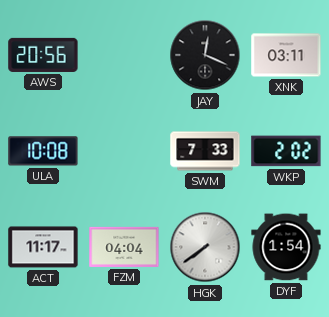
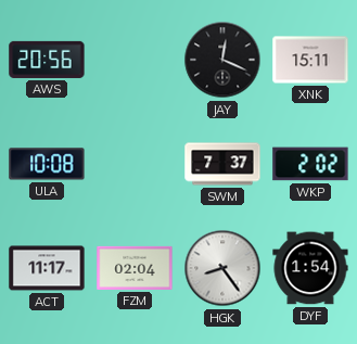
XNK: 03:11 -> 15:11 (310, 60)
SWM: 7:33 -> 7:37 (222, 164)
FZM: 04:04 -> 02:04 (135, 268)
HGK: 7:39 -> 8:24 (222, 268)
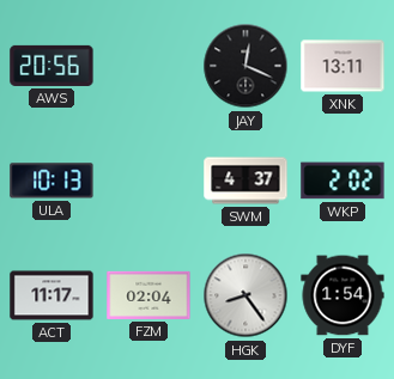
XNK: 15:11 -> 13:11 (343, 66)
ULA: 10:08 -> 10:13 (51, 181)
SWM: 7:37 -> 4:37 (246, 181)
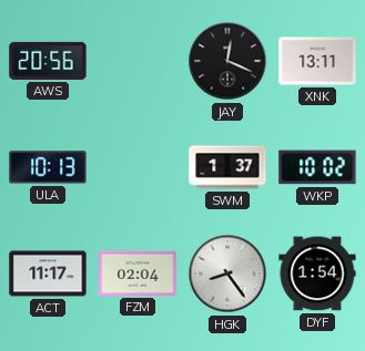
SWM: 4:37 -> 1:37 (227, 167)
WKP: 2:02 -> 10:02 (317, 167)
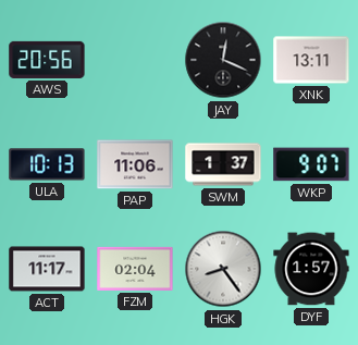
PAP: none -> 11:06 (135, 164)
WKP: 10:02 -> 9:07 (311, 164)
DYF: 1:54 -> 1:57 (311, 269)
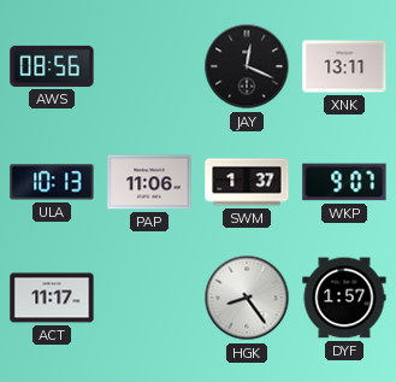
AWS: 20:56 -> 08:56 (52, 66)
FZM: 02:04 -> none (135, 269)
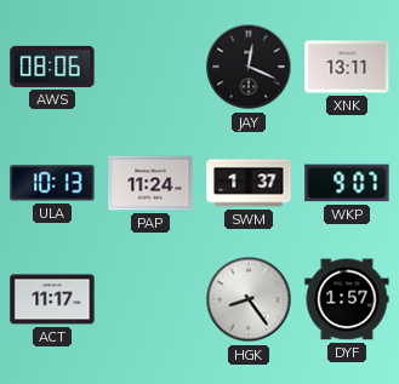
AWS: 08:56 -> 08:06 (52, 67)
PAP: 11:06 -> 11:24 (150, 183)
